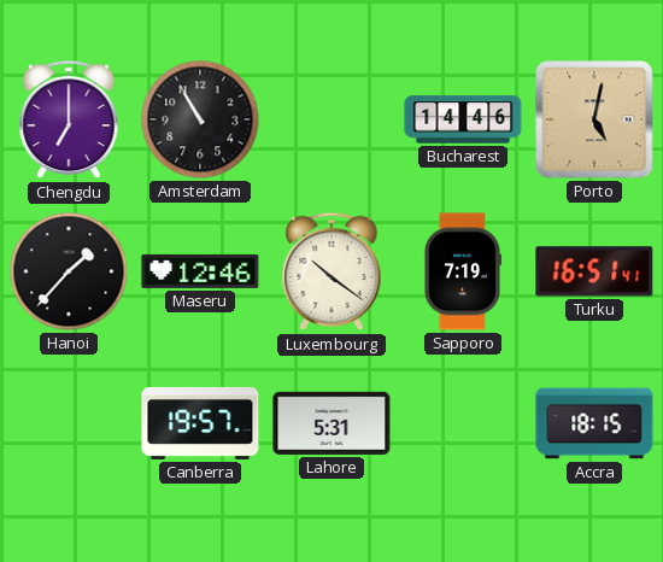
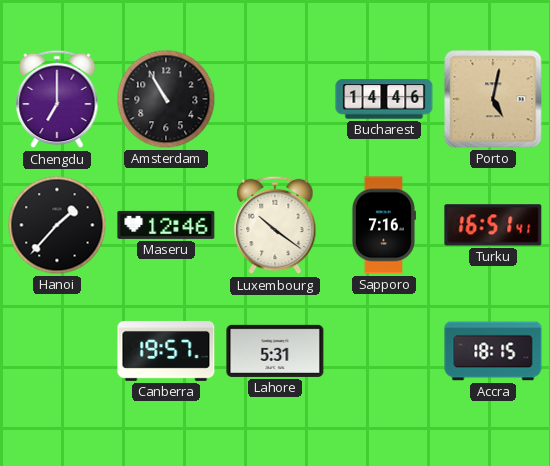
Sapporo: 7:19 -> 7:16 (383, 225)
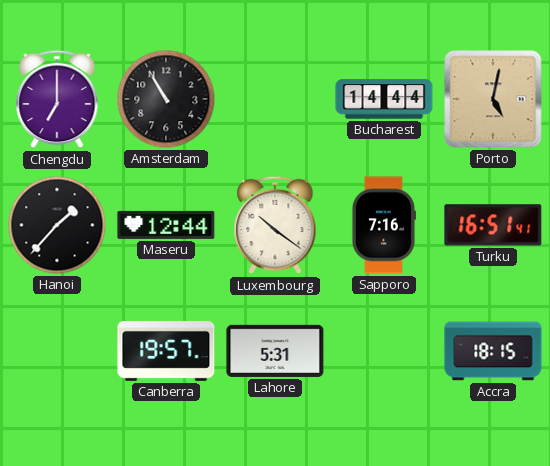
Bucharest: 14:46 -> 14:44 (384, 99)
Maseru: 12:46 -> 12:44 (166, 225)
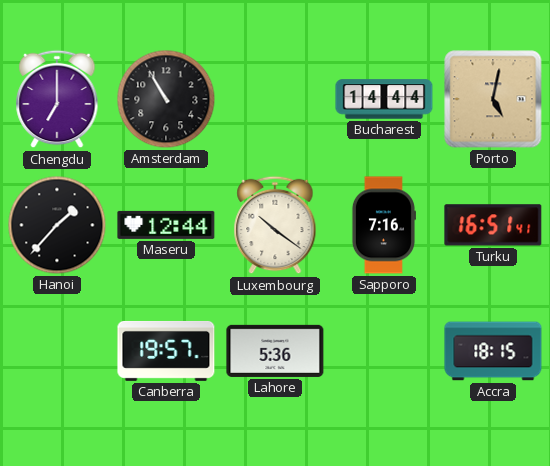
Lahore: 5:31 -> 5:36 (275, 351)
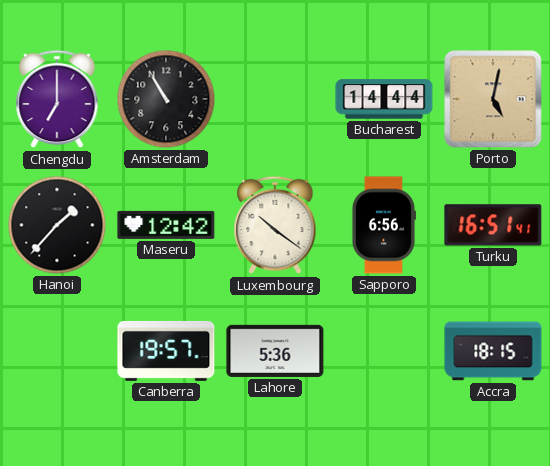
Maseru: 12:44 -> 12:42 (166, 225)
Sapporo: 7:16 -> 6:56 (383, 225)
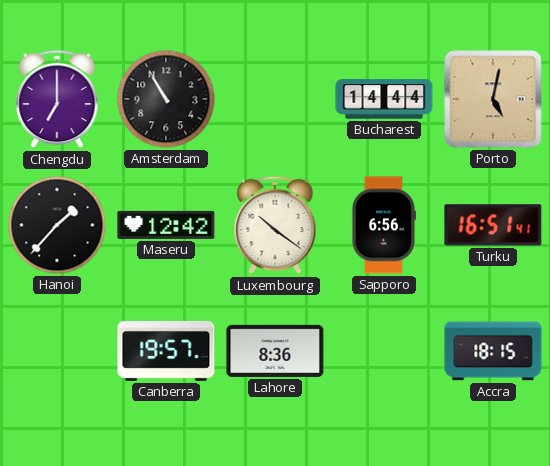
Lahore: 5:36 -> 8:36 (275, 351)
